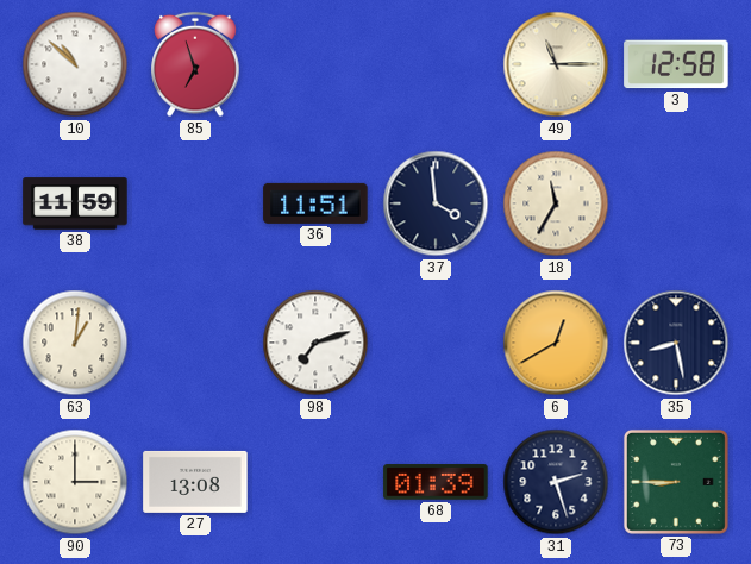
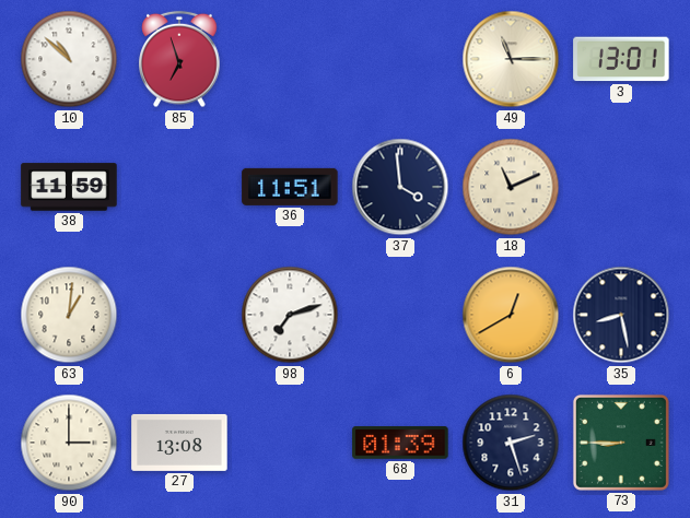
3: 12:58 -> 13:01 (621, 59)
18: 11:35 -> 11:11 (511, 187)
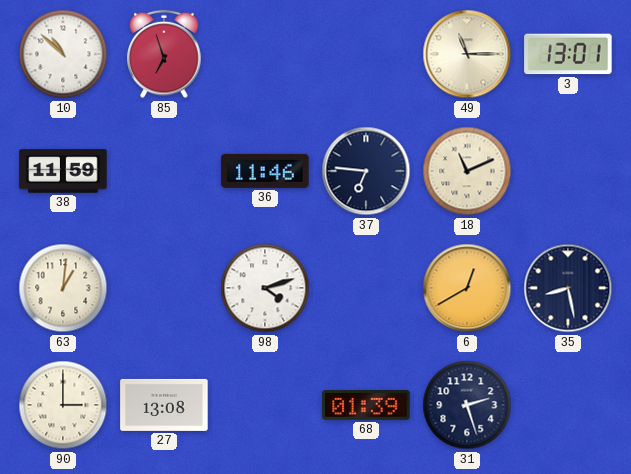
36: 11:51 -> 11:46 (265, 171)
37: 3:59 -> 6:46 (366, 171)
98: 7:12 -> 4:12 (265, 288)
73: 8:45 -> none (621, 443)
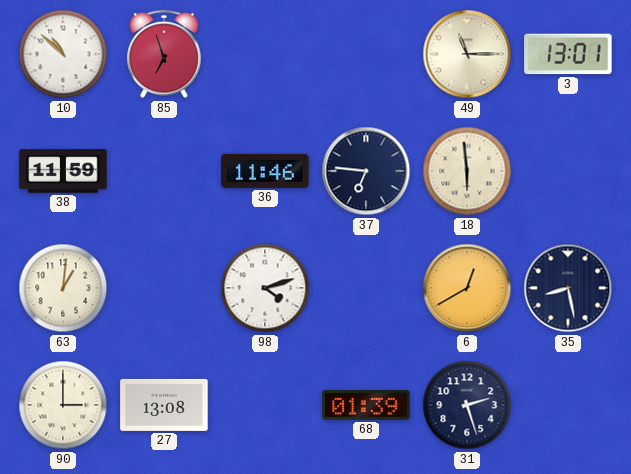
18: 11:11 -> 5:59 (467, 171)
